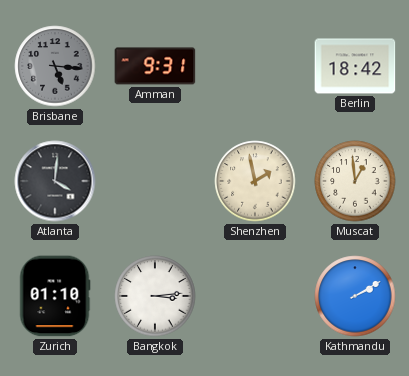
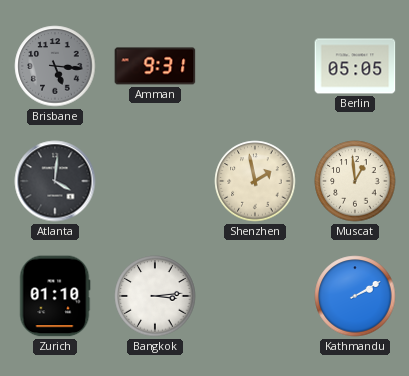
Berlin: 18:42 -> 05:05 (355, 66)
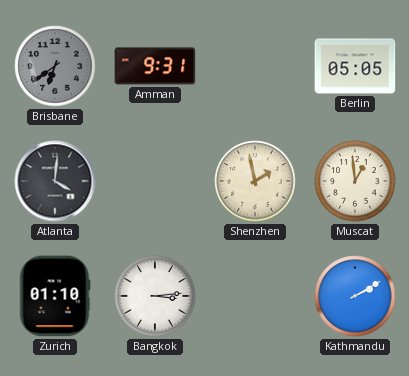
Brisbane: 5:16 -> 6:39 (55, 66)
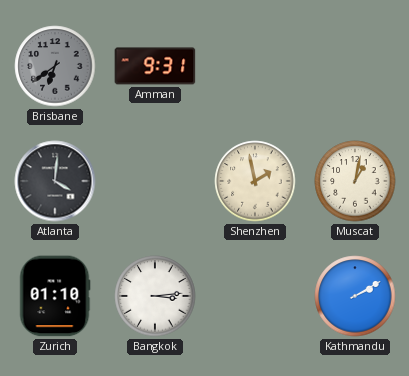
Berlin: 05:05 -> none (355, 66)
Muscat: 12:59 -> 1:02 (355, 181)
